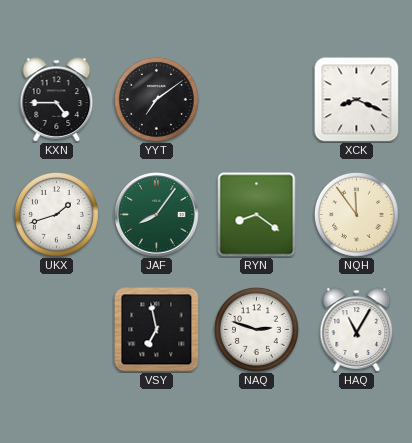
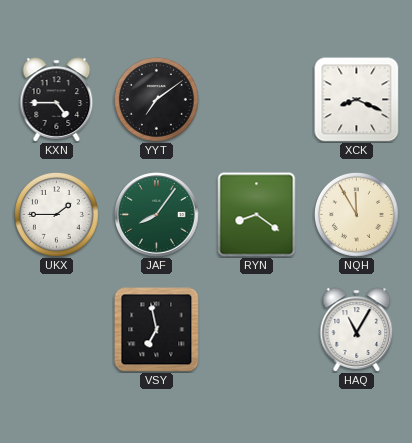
UKX: 1:42 -> 1:45 (57, 215)
NQH: 11:54 -> 11:55 (357, 215)
NAQ: 2:48 -> none (257, 330)
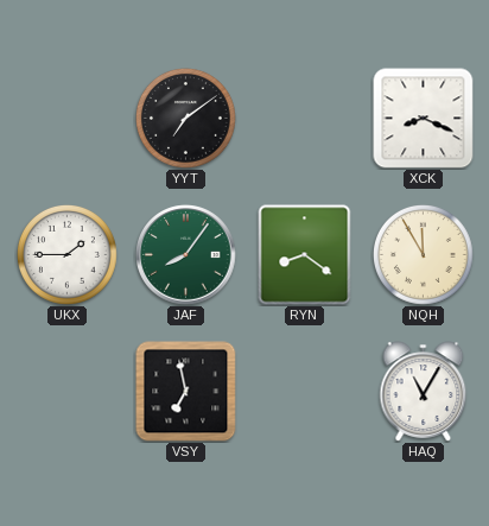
KXN: 4:45 -> none (57, 100)
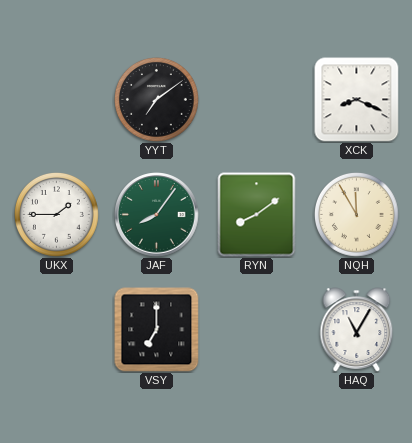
RYN: 8:21 -> 8:09 (257, 215)
VSY: 6:58 -> 7:00 (157, 330)
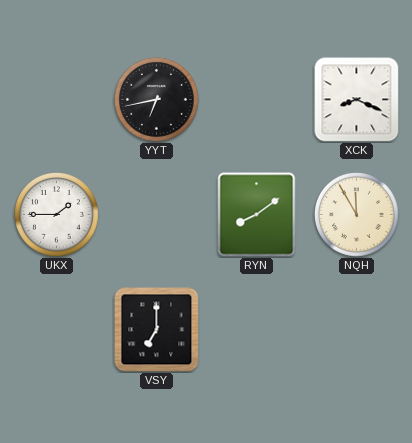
YYT: 7:09 -> 6:43 (157, 100)
JAF: 8:06 -> none (157, 215)
HAQ: 11:05 -> none (357, 330)
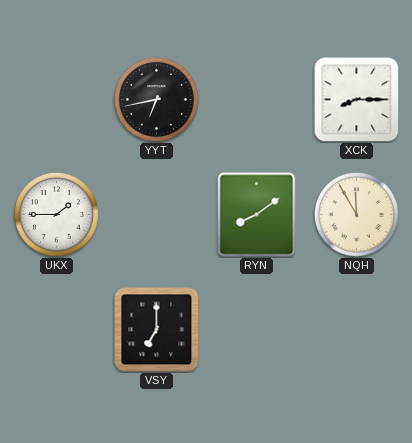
XCK: 8:19 -> 8:15 (357, 100)
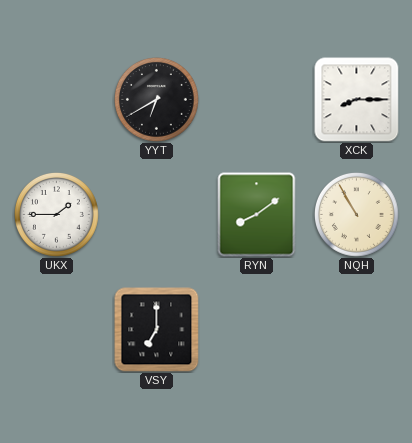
YYT: 6:43 -> 6:40 (157, 100)
NQH: 11:55 -> 10:55 (357, 215)
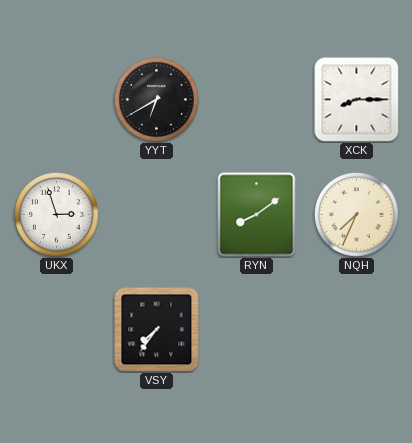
UKX: 1:45 -> 2:57 (57, 215)
NQH: 10:55 -> 7:34 (357, 215)
VSY: 7:00 -> 7:36 (157, 330)
